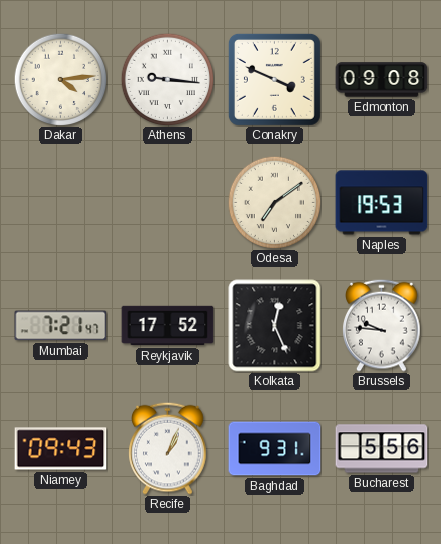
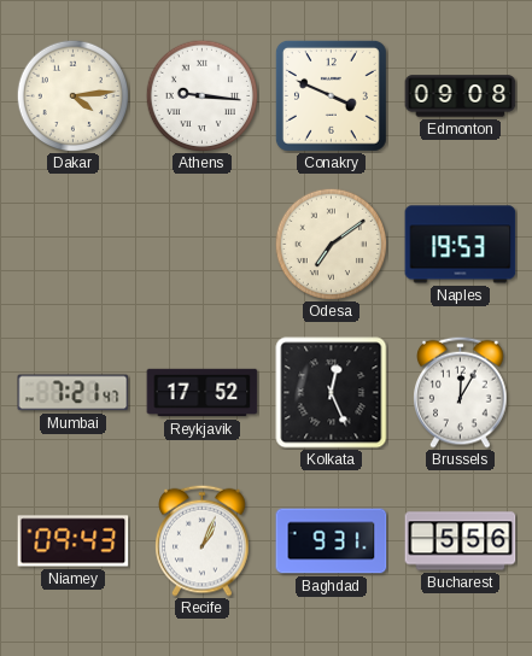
Brussels: 9:46 -> 12:05 (461, 392)
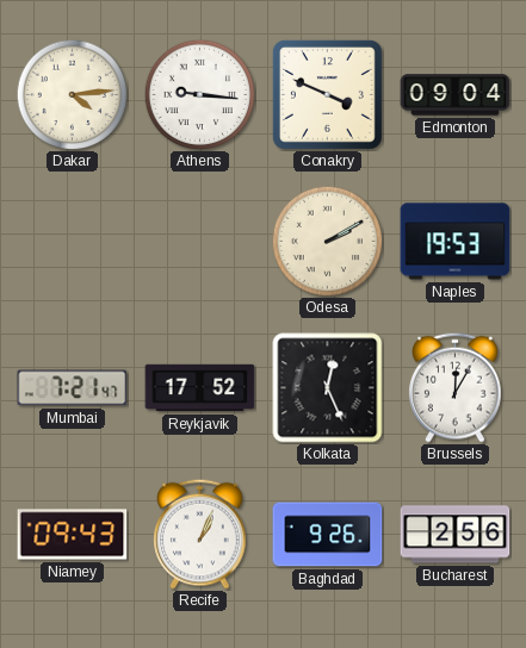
Edmonton: 09:08 -> 09:04 (456, 95)
Odesa: 7:09 -> 2:10 (327, 241)
Baghdad: 9:31 -> 9:26 (328, 535)
Bucharest: 5:56 -> 2:56 (456, 535)
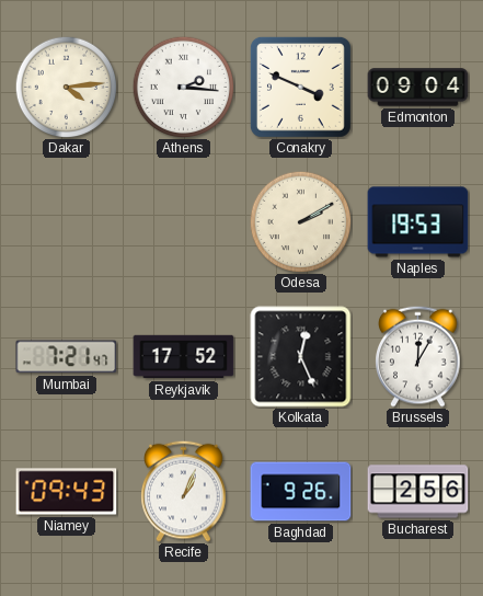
Athens: 9:16 -> 2:16 (183, 87)
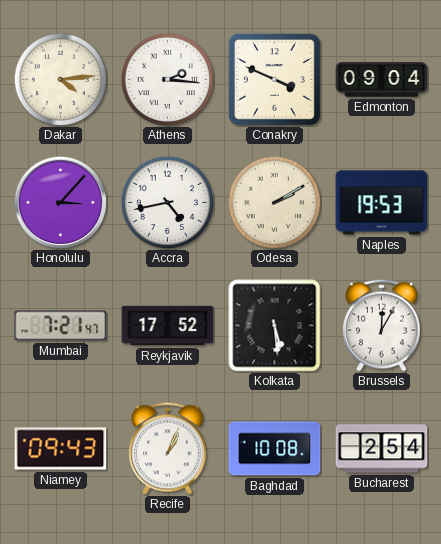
Honolulu: none -> 3:07 (60, 202)
Accra: none -> 4:43 (167, 202)
Kolkata: 12:26 -> 5:29 (275, 326)
Baghdad: 9:26 -> 10:08 (275, 449)
Bucharest: 2:56 -> 2:54 (382, 449)
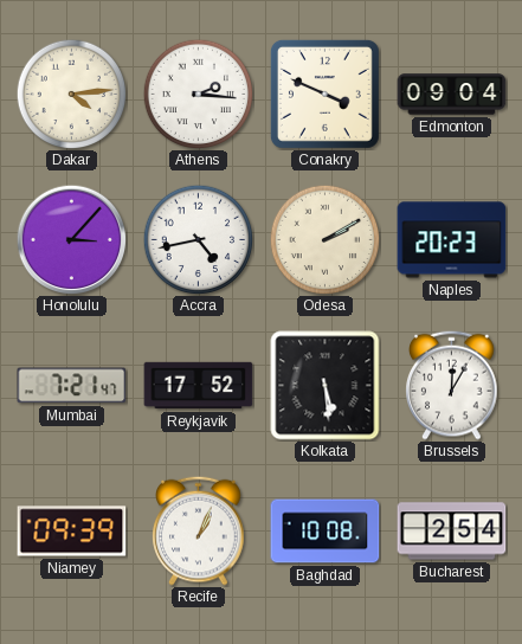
Naples: 19:53 -> 20:23 (452, 240)
Niamey: 09:43 -> 09:39 (72, 532)
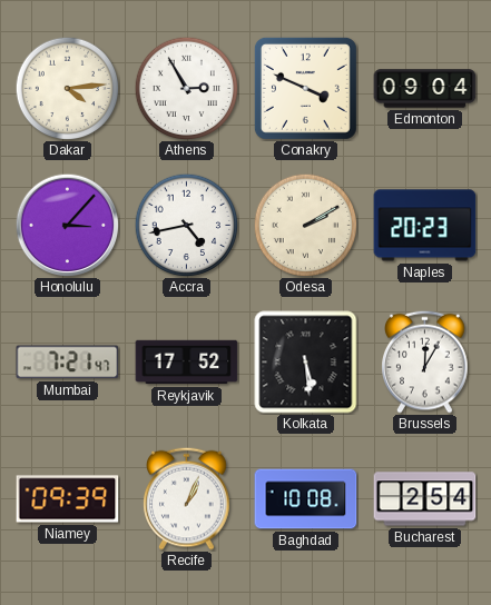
Athens: 2:16 -> 2:55 (186, 88)
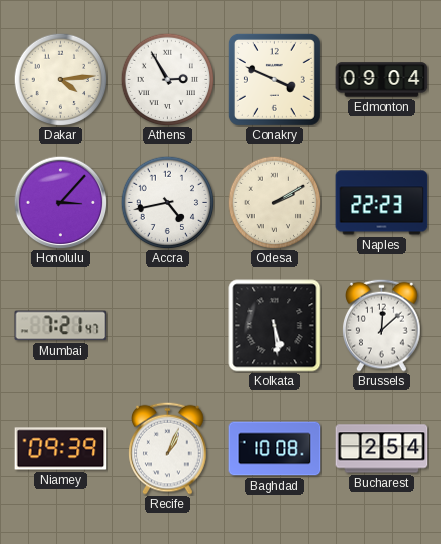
Naples: 20:23 -> 22:23 (382, 203)
Reykjavik: 17:52 -> none (187, 363)
Brussels: 12:05 -> 12:08 (382, 325)
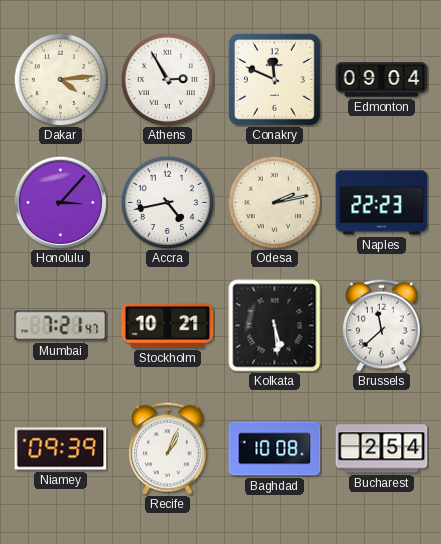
Conakry: 3:49 -> 11:49 (274, 79)
Odesa: 2:10 -> 2:13 (274, 202)
Stockholm: none -> 10:21 (168, 325)
Brussels: 12:08 -> 11:38 (382, 325)
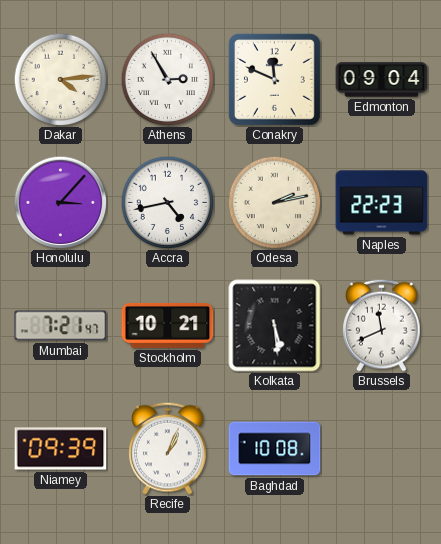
Brussels: 11:38 -> 11:41 (382, 325)
Bucharest: 2:54 -> none (382, 449)
